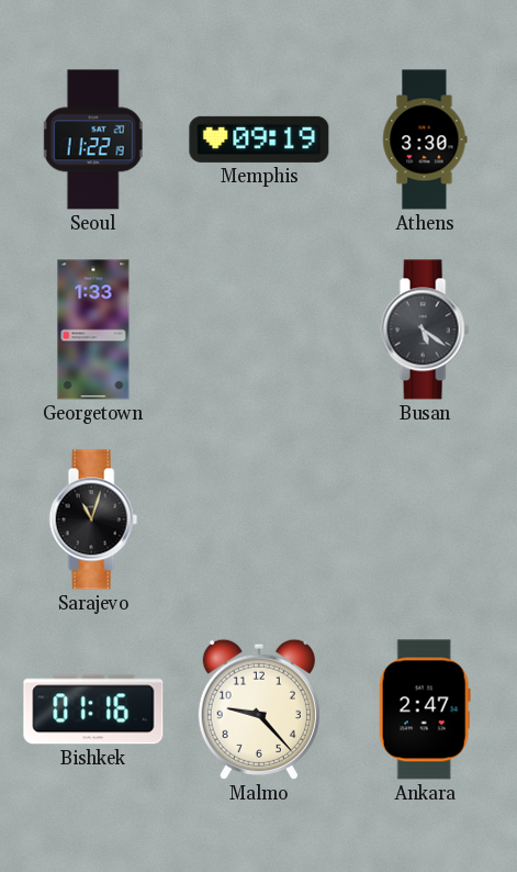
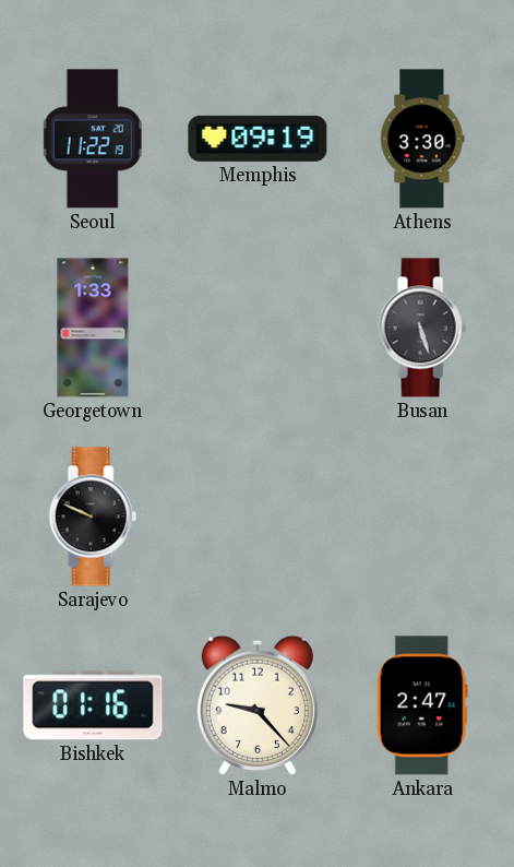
Busan: 5:21 -> 5:27 (422, 328)
Sarajevo: 11:03 -> 9:49 (93, 516)
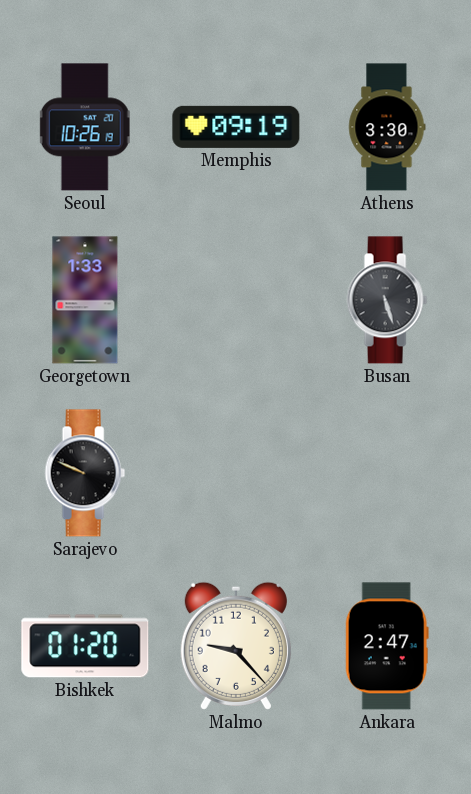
Seoul: 11:22 -> 10:26 (85, 127)
Bishkek: 01:16 -> 01:20 (85, 646)
